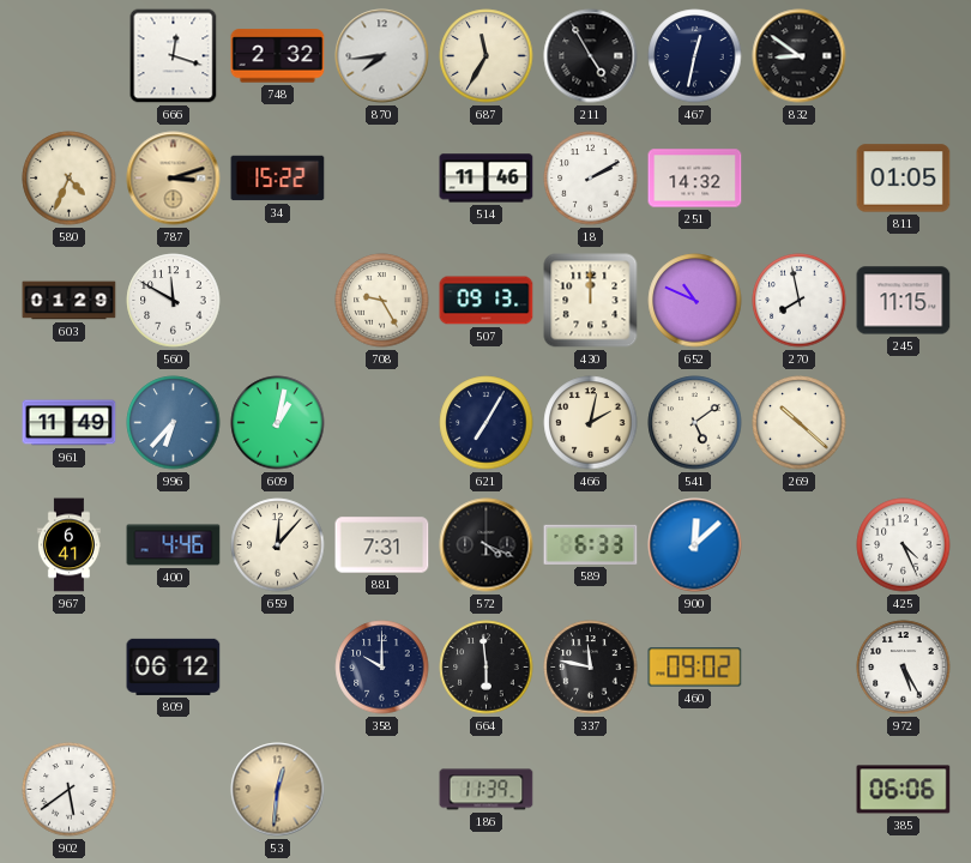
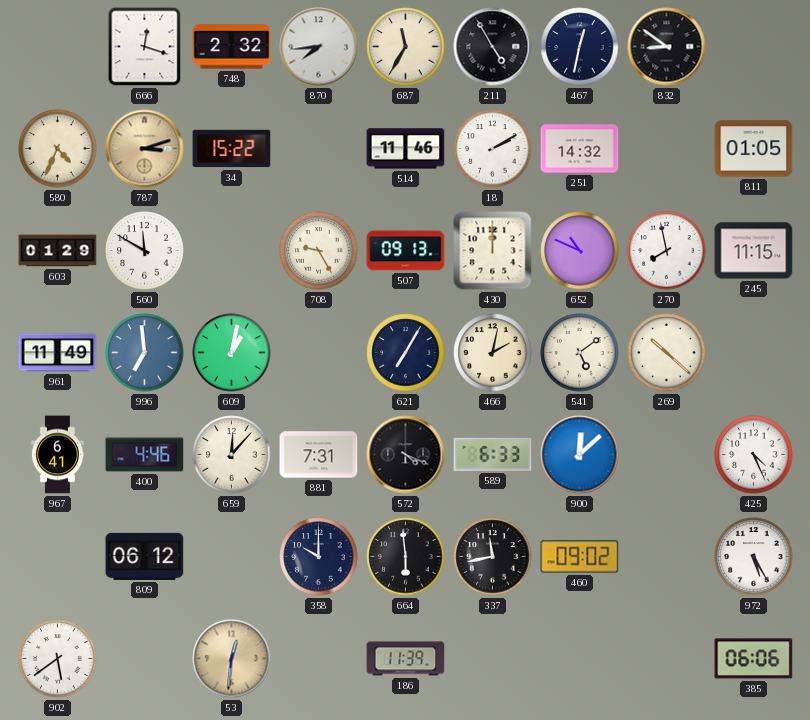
996: 6:37 -> 6:59 (145, 353)
337: 11:47 -> 11:43 (493, 557)
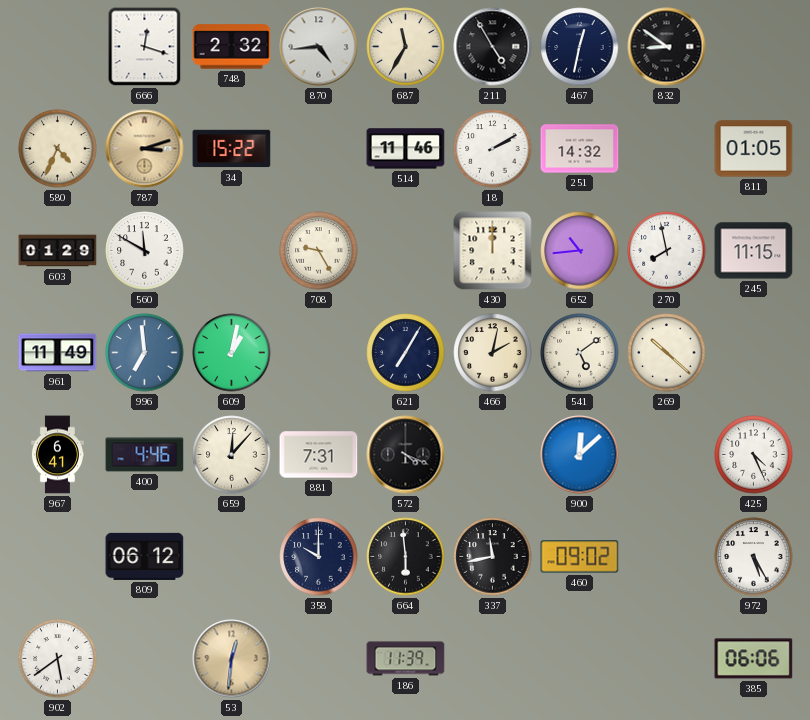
870: 7:44 -> 4:44 (319, 47)
507: 09:13 -> none (406, 251)
652: 10:49 -> 10:44 (580, 251)
589: 6:33 -> none (493, 454)
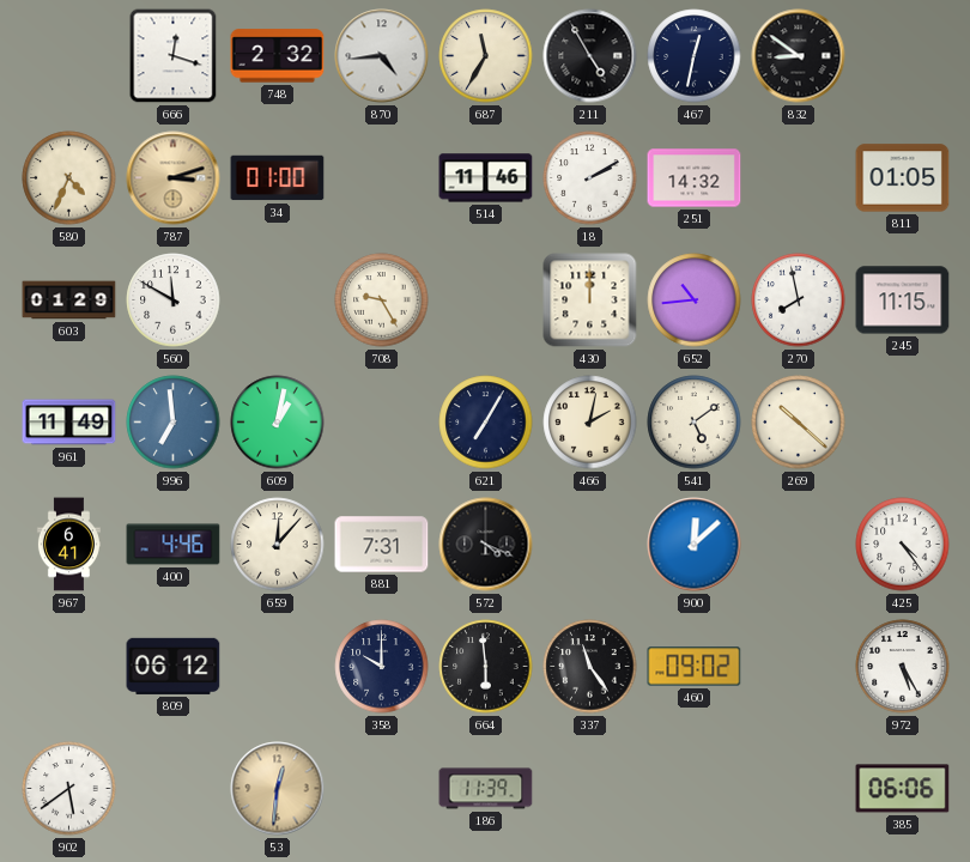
34: 15:22 -> 01:00 (278, 178)
425: 4:26 -> 4:24 (903, 545)
337: 11:43 -> 11:24 (590, 667)
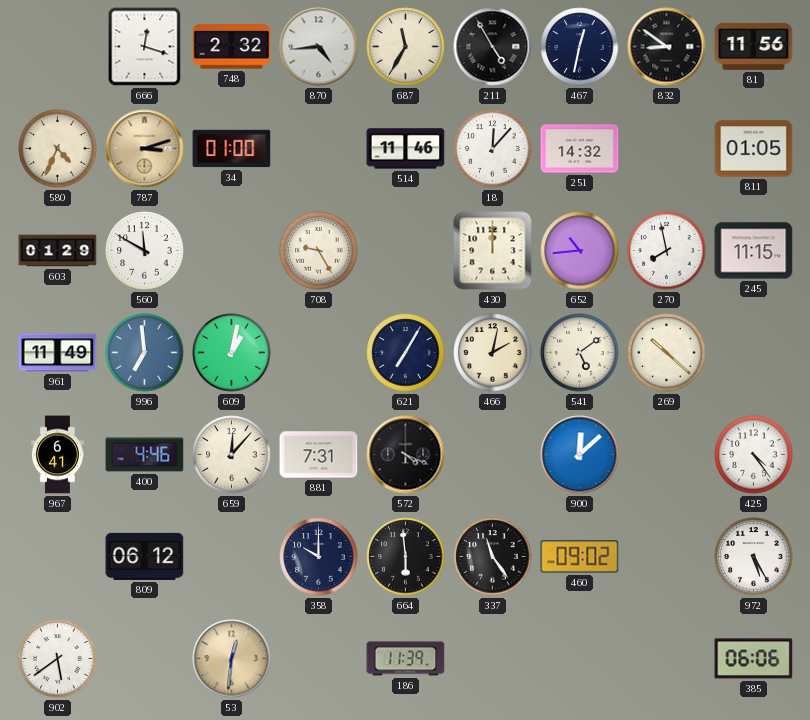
81: none -> 11:56 (754, 46)
18: 2:10 -> 12:07 (493, 149)
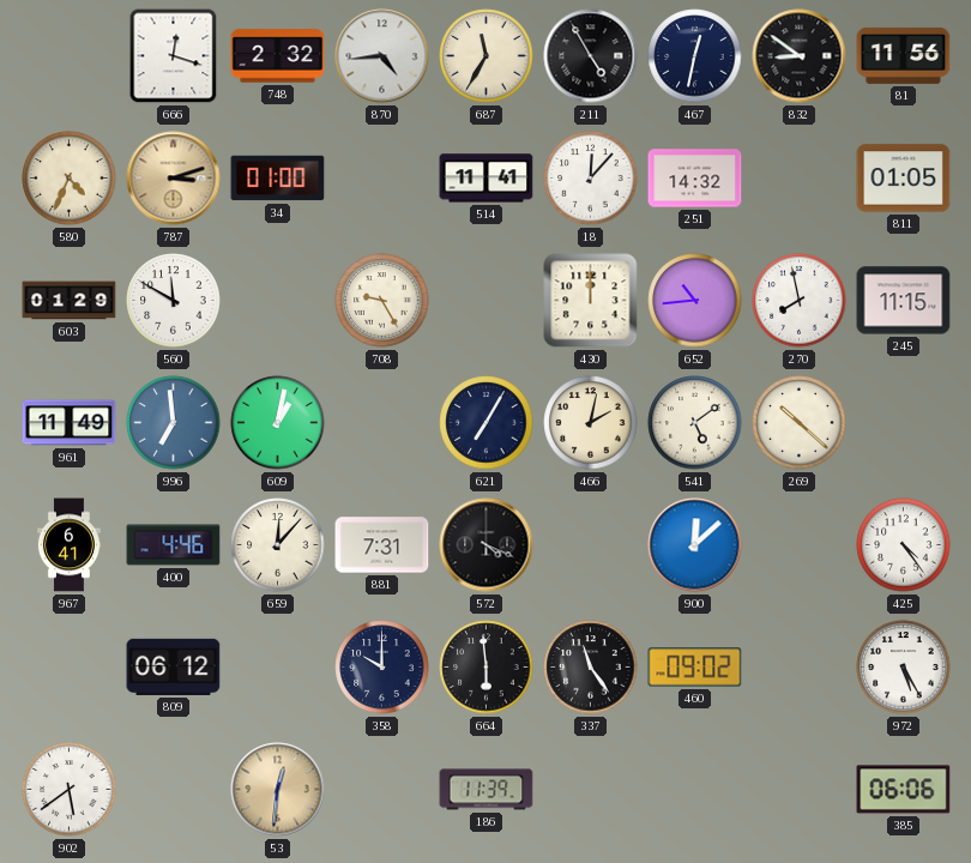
514: 11:46 -> 11:41 (487, 179)
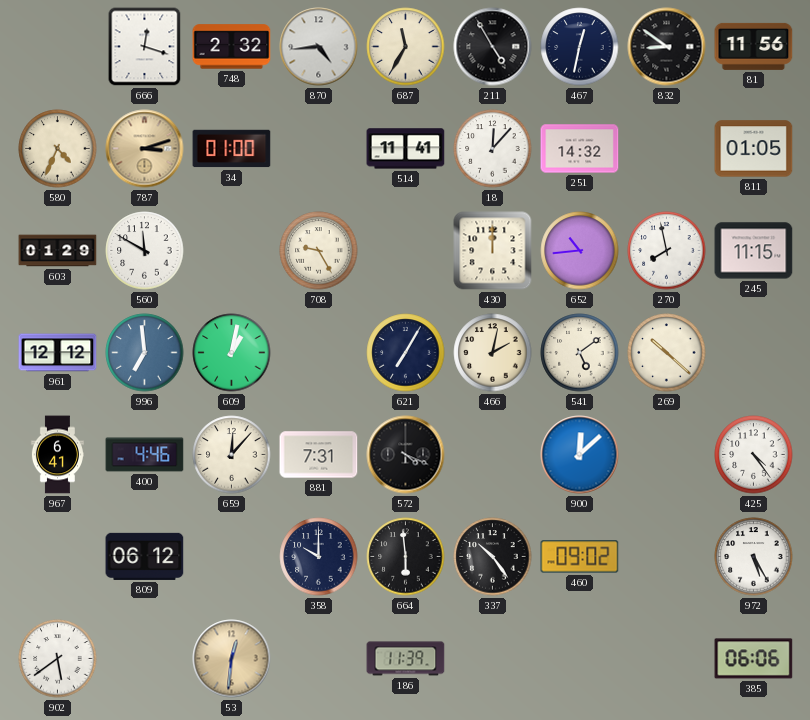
961: 11:49 -> 12:12 (58, 353)
337: 11:24 -> 10:24 (493, 557)
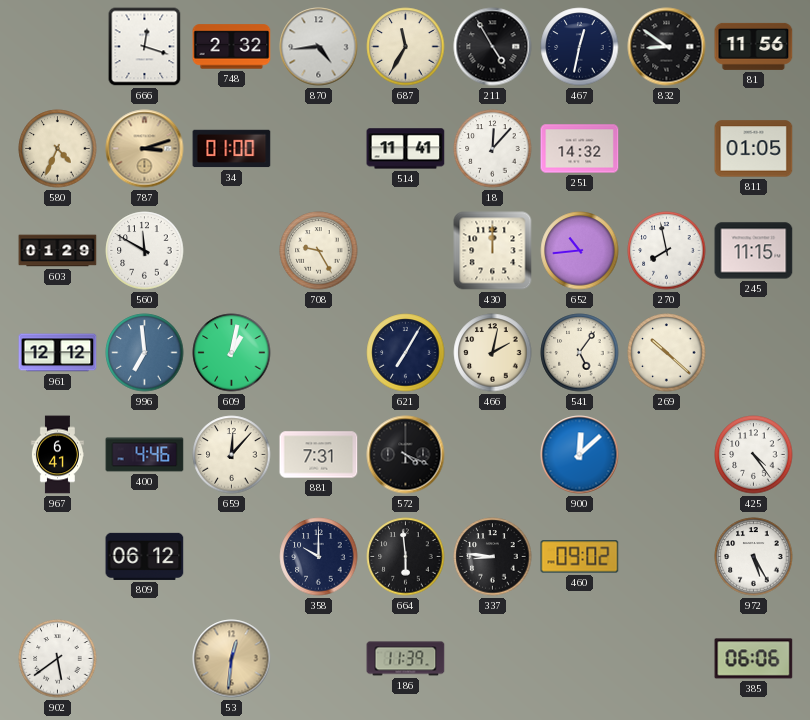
541: 5:09 -> 5:06 (580, 353)
337: 10:24 -> 8:46 (493, 557)
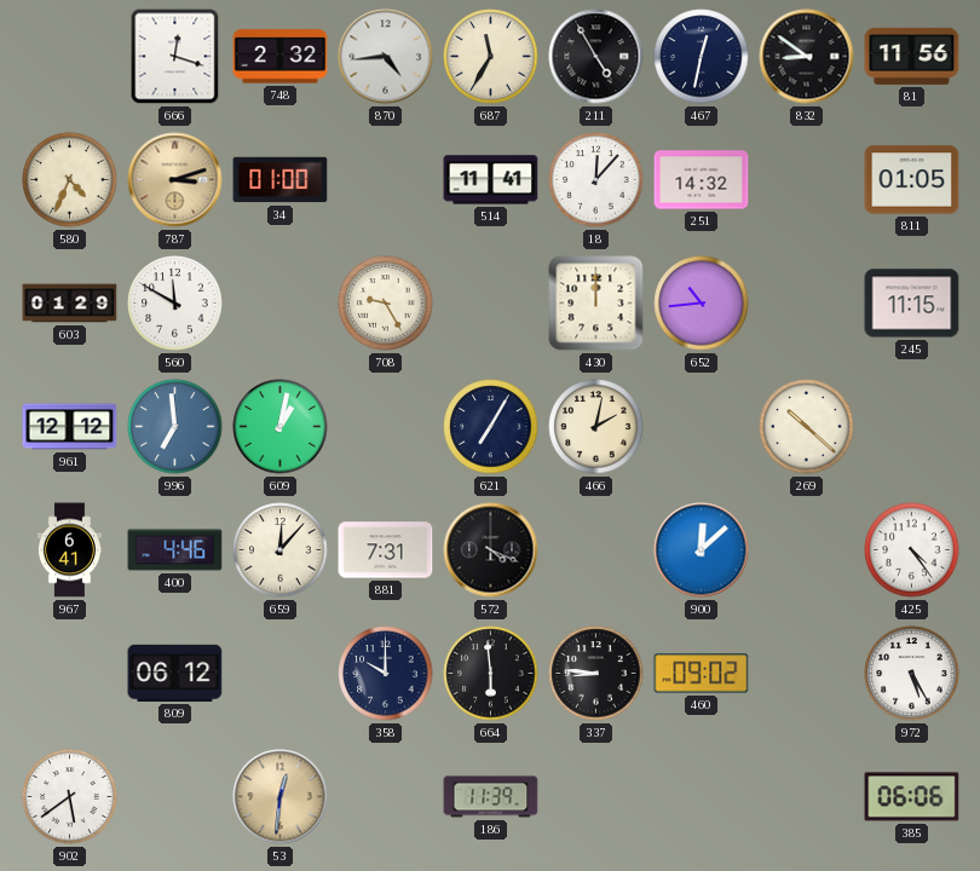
270: 7:58 -> none (667, 251)
541: 5:06 -> none (580, 353)
